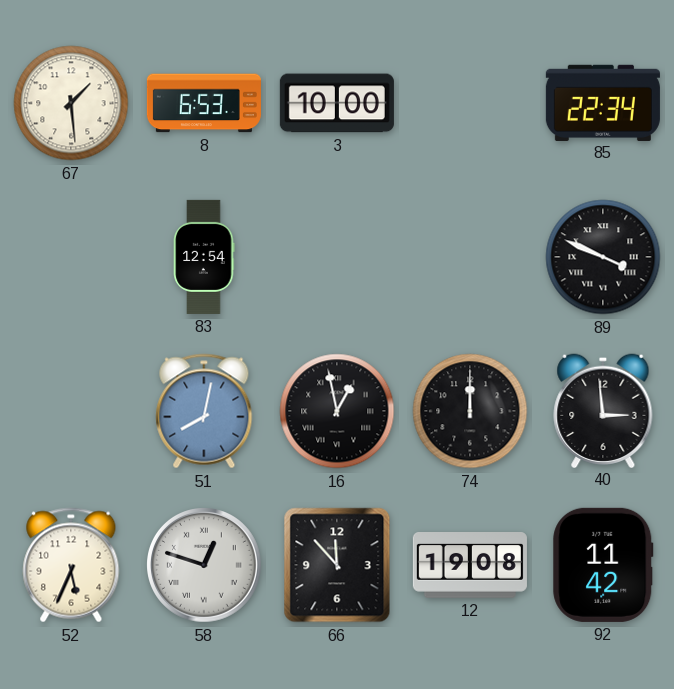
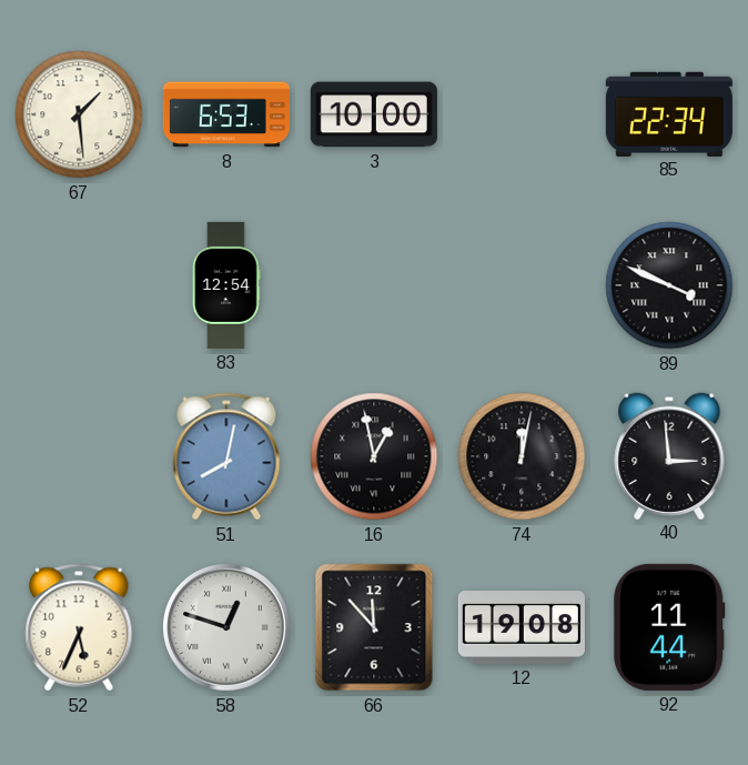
74: 12:00 -> 12:02 (522, 456)
92: 11:42 -> 11:44 (669, 627)
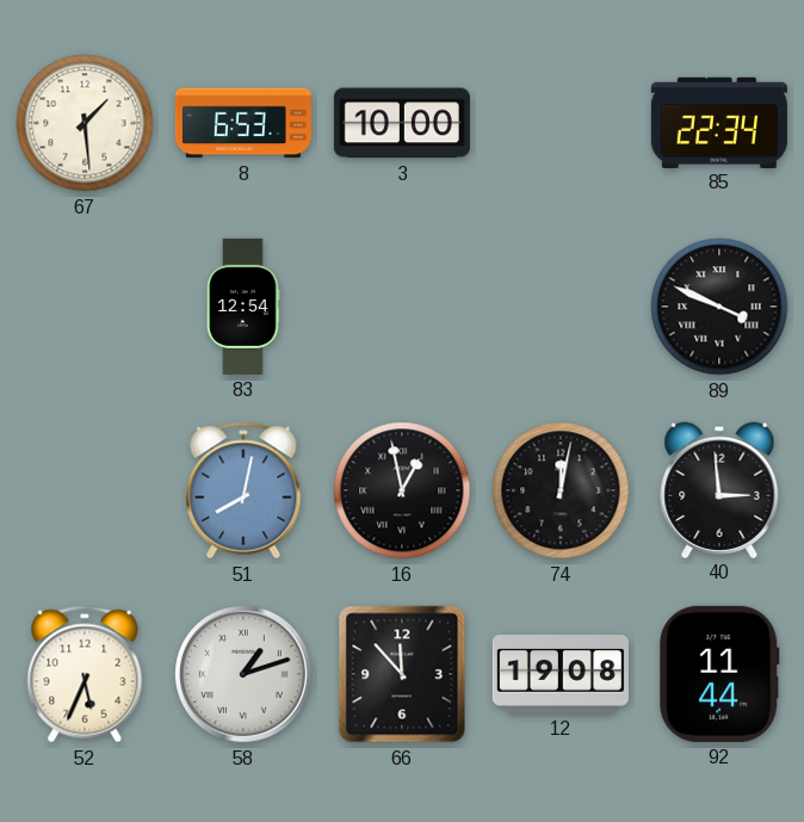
58: 12:48 -> 1:12 (245, 675)
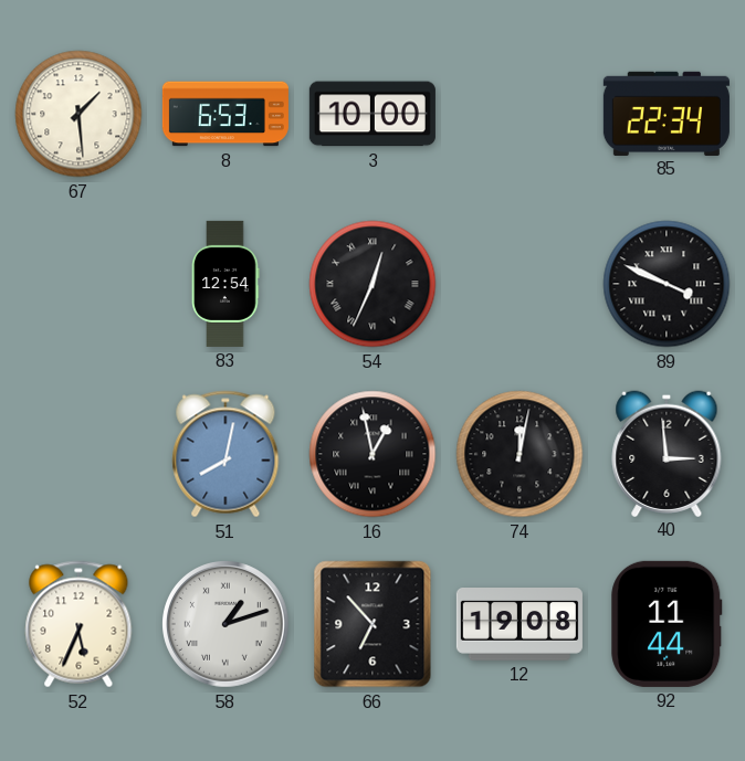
54: none -> 12:34 (372, 284)
66: 11:53 -> 6:53 (372, 624)
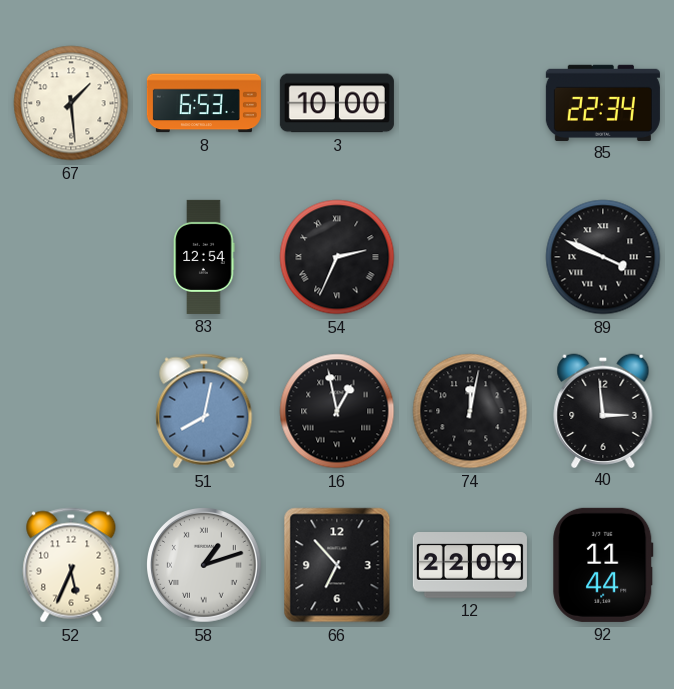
54: 12:34 -> 2:34 (337, 257)
12: 19:08 -> 22:09 (470, 566)
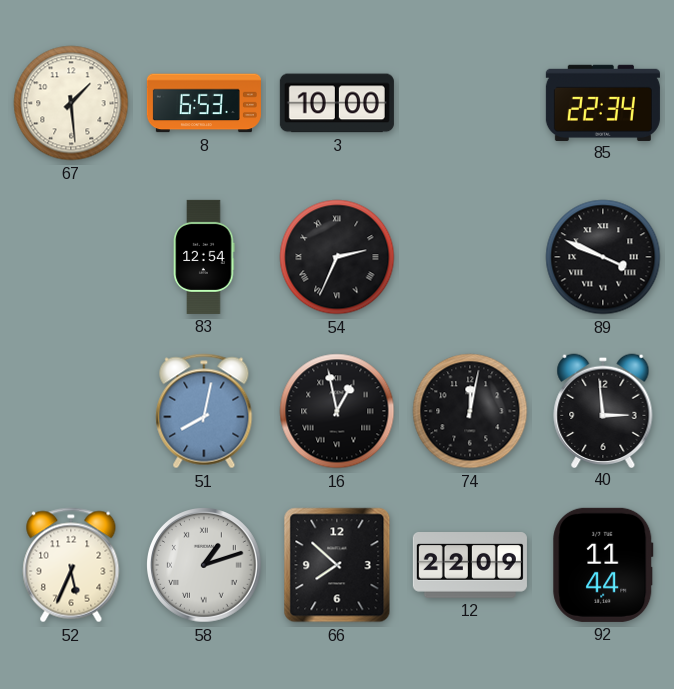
66: 6:53 -> 7:52 (337, 565)
